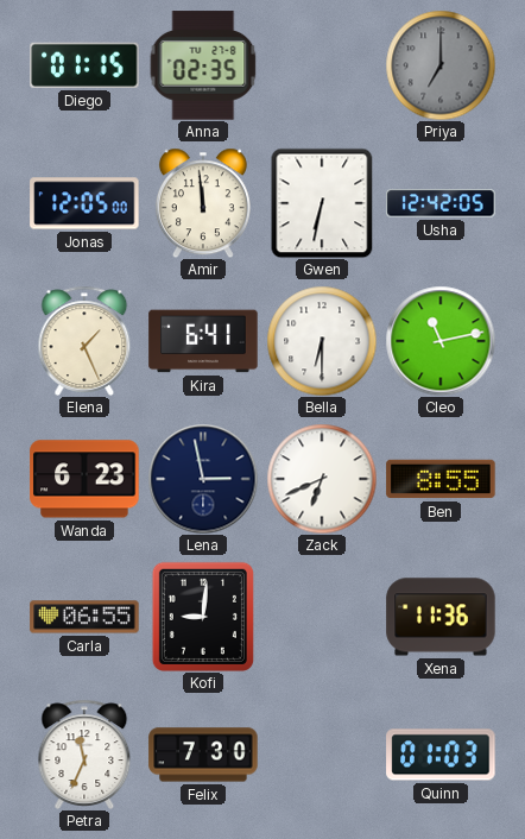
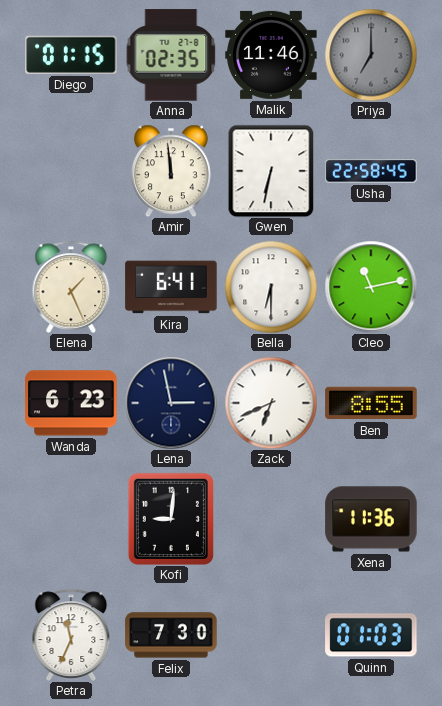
Malik: none -> 11:46 (271, 55)
Jonas: 12:05 -> none (84, 203)
Usha: 12:42 -> 22:58 (371, 171)
Carla: 06:55 -> none (84, 617)
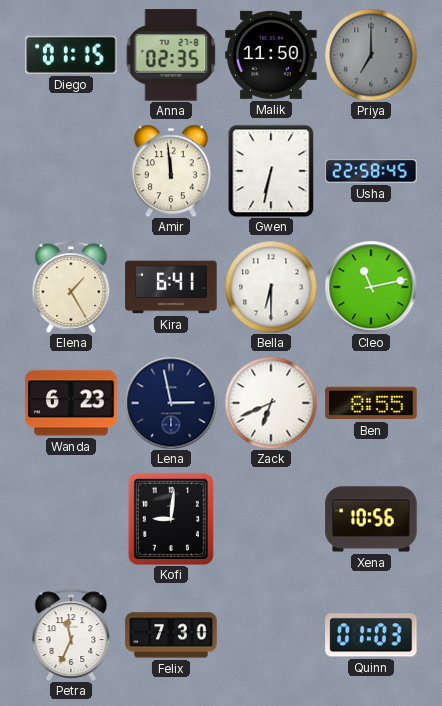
Malik: 11:46 -> 11:50 (271, 55)
Elena: 1:26 -> 1:25 (71, 287)
Xena: 11:36 -> 10:56 (371, 519)
